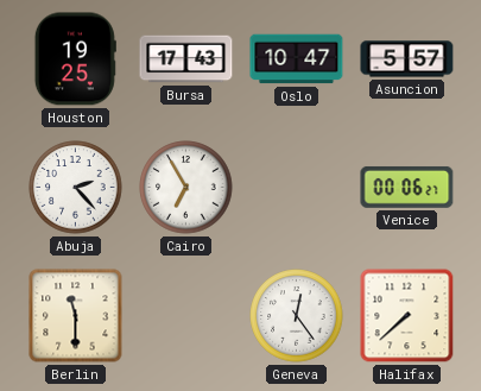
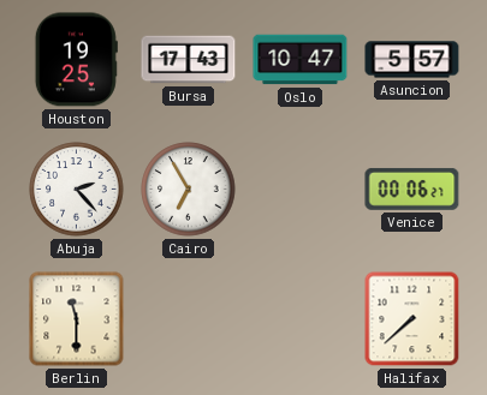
Geneva: 12:24 -> none (297, 316)
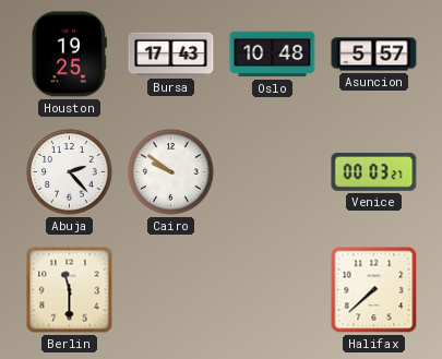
Oslo: 10:47 -> 10:48 (273, 55)
Cairo: 6:55 -> 9:51 (171, 172)
Venice: 00:06 -> 00:03 (374, 171)
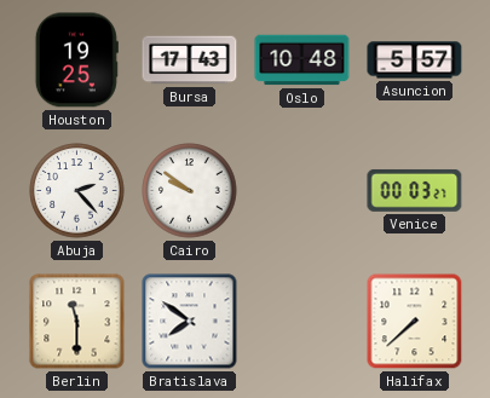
Bratislava: none -> 7:51 (190, 322)
